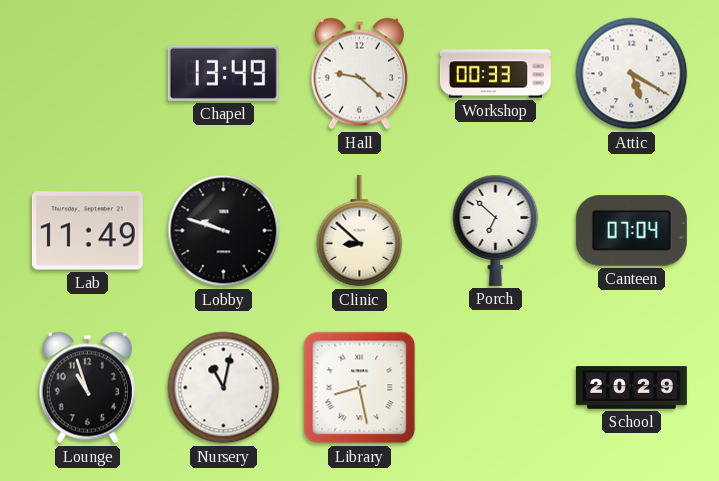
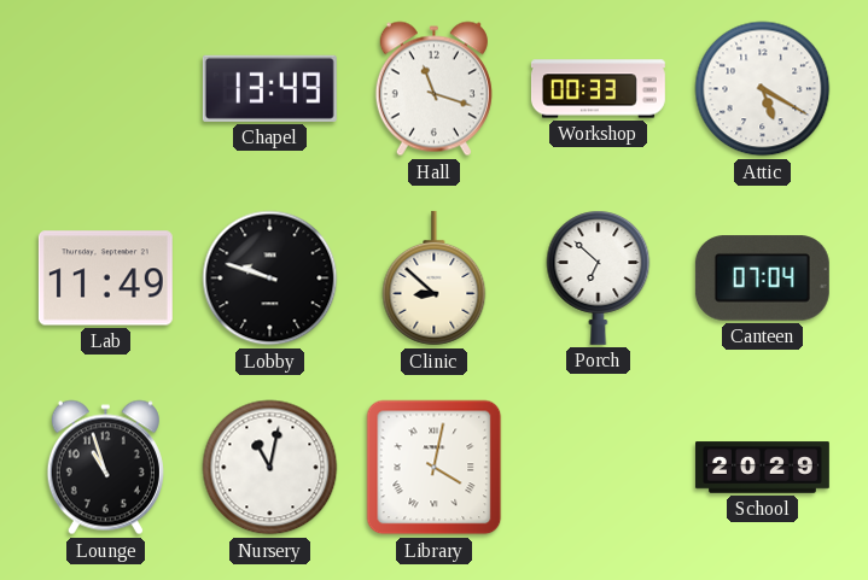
Hall: 9:22 -> 11:18 (433, 89)
Library: 8:28 -> 4:02 (435, 468)
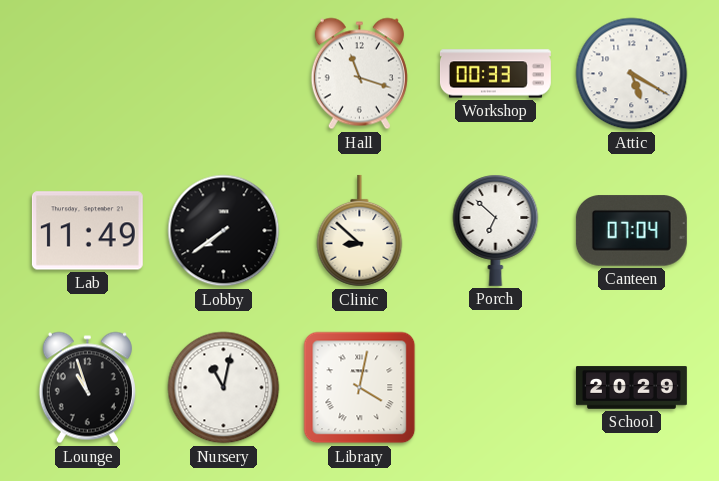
Chapel: 13:49 -> none (269, 88)
Lobby: 9:48 -> 7:39 (224, 231)
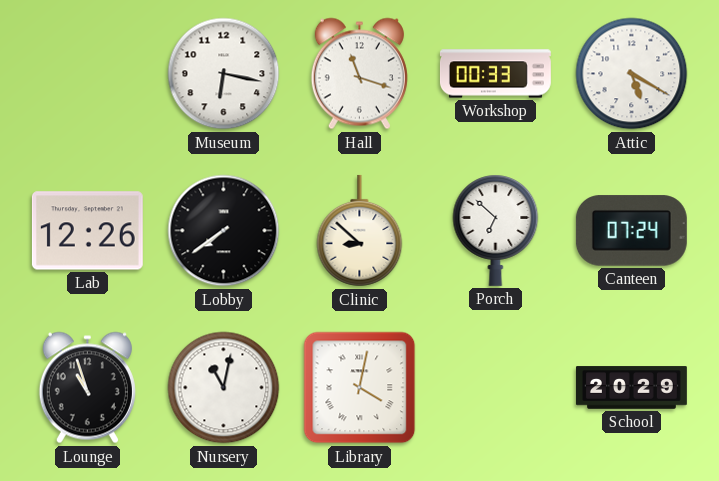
Museum: none -> 6:17 (224, 74)
Lab: 11:49 -> 12:26 (87, 231)
Canteen: 07:04 -> 07:24 (631, 231)
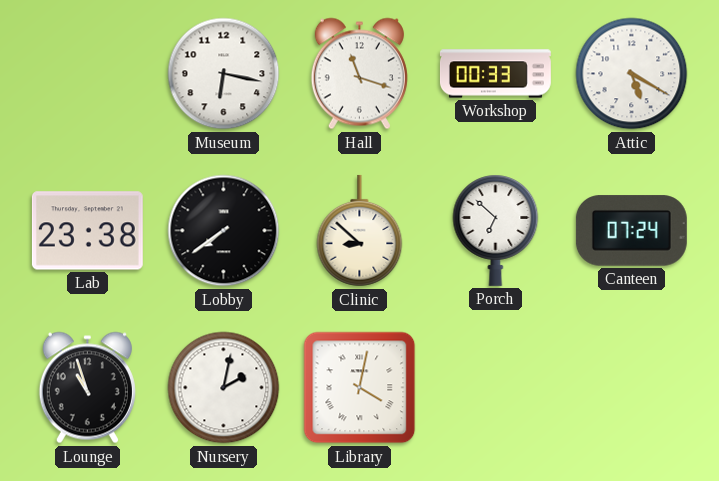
Lab: 12:26 -> 23:38 (87, 231)
Nursery: 11:02 -> 2:02 (224, 388)
School: 20:29 -> none (631, 388)
